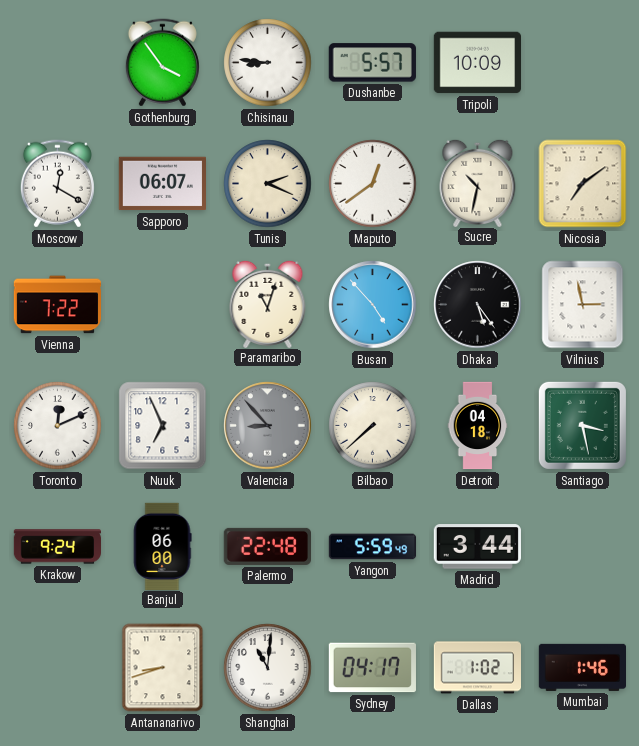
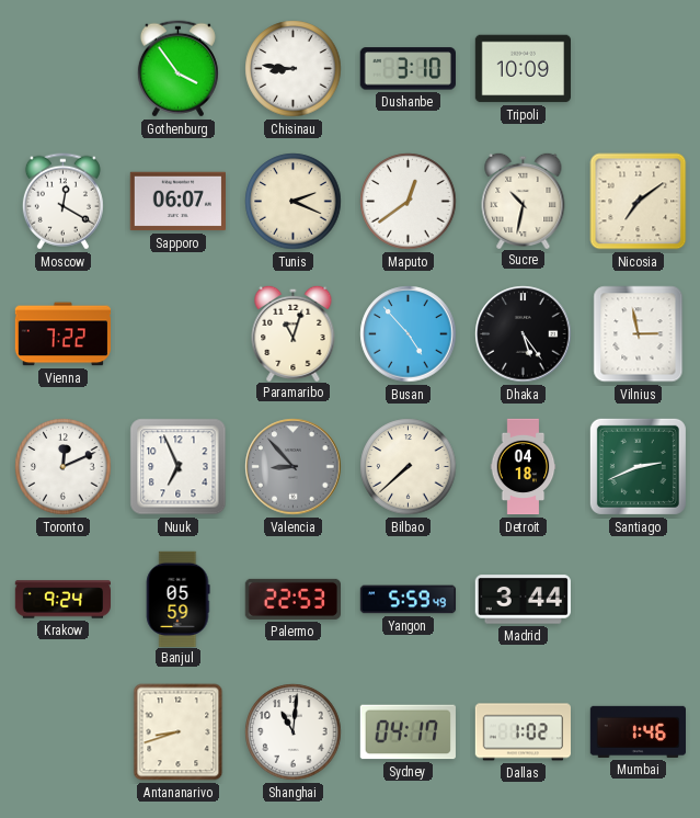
Dushanbe: 5:57 -> 3:10 (408, 69)
Santiago: 3:28 -> 2:41 (638, 466)
Banjul: 06:00 -> 05:59 (177, 599)
Palermo: 22:48 -> 22:53 (292, 599)
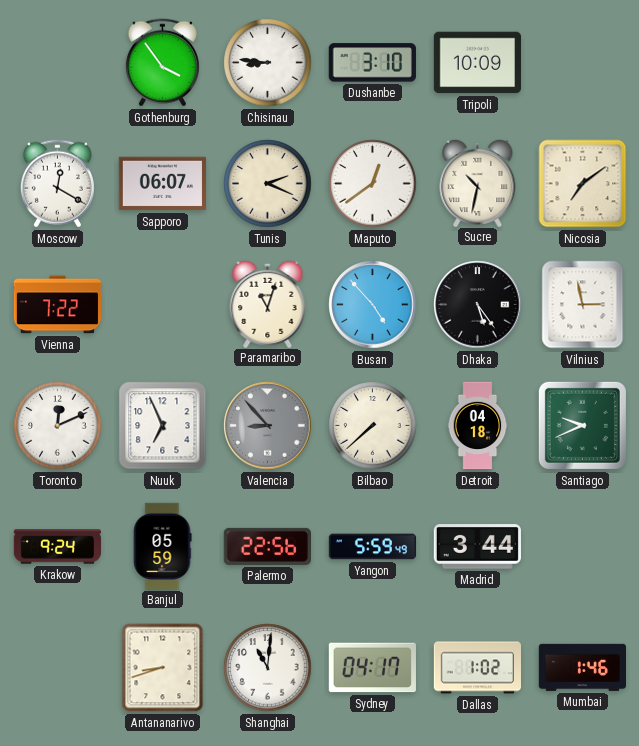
Santiago: 2:41 -> 9:41 (582, 425)
Palermo: 22:53 -> 22:56 (267, 546)
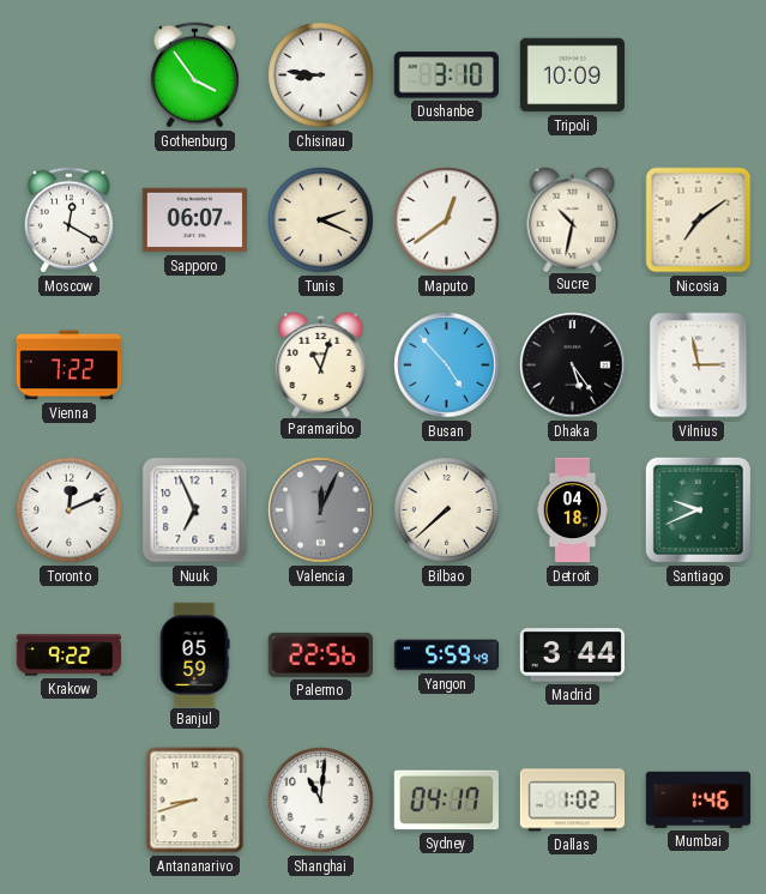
Valencia: 8:53 -> 12:04 (321, 511)
Krakow: 9:24 -> 9:22 (70, 656)
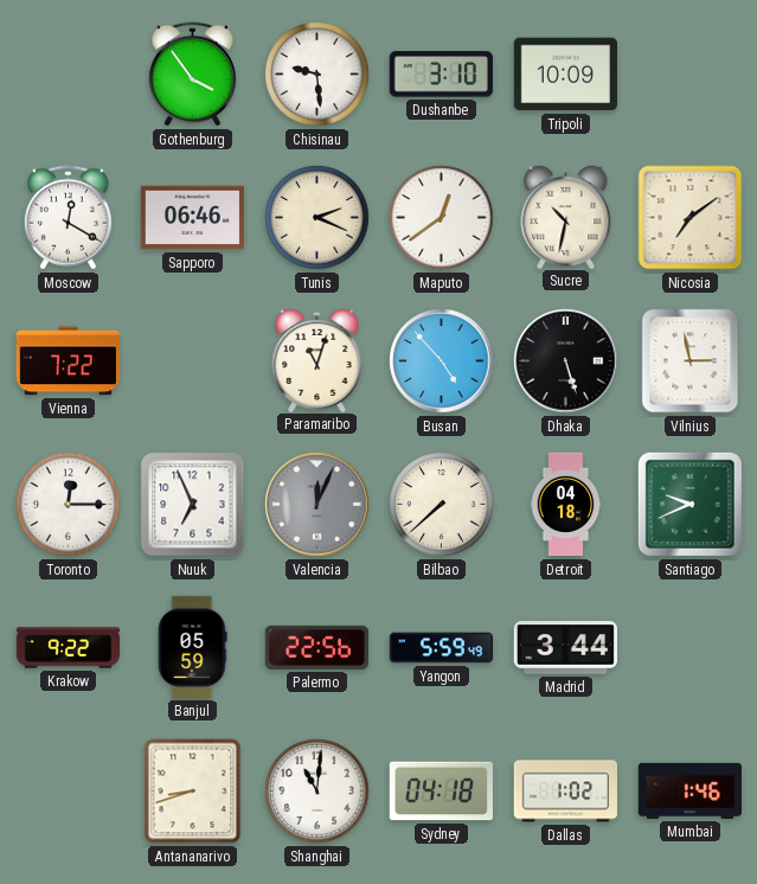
Chisinau: 8:46 -> 9:29 (317, 75)
Sapporo: 06:07 -> 06:46 (192, 218)
Dhaka: 5:24 -> 5:27 (566, 361)
Toronto: 12:11 -> 12:15 (69, 505)
Sydney: 04:17 -> 04:18 (441, 792)
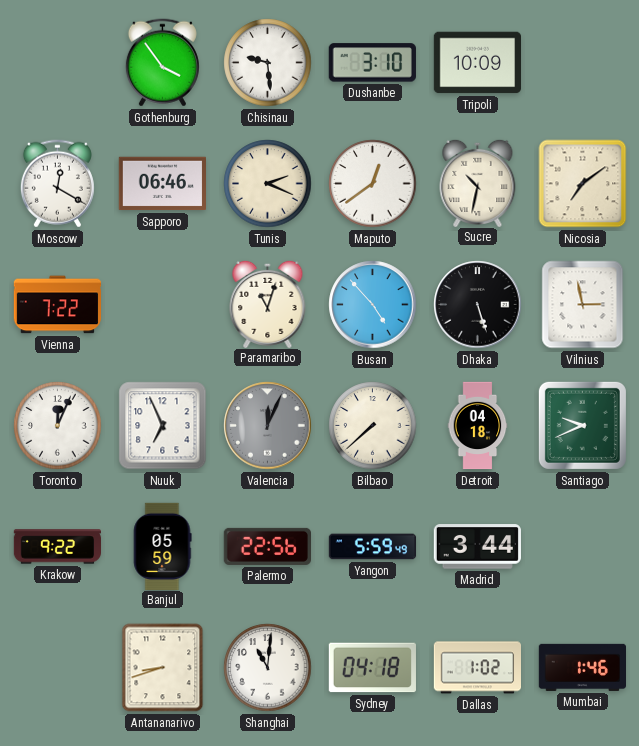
Toronto: 12:15 -> 12:04 (58, 426)
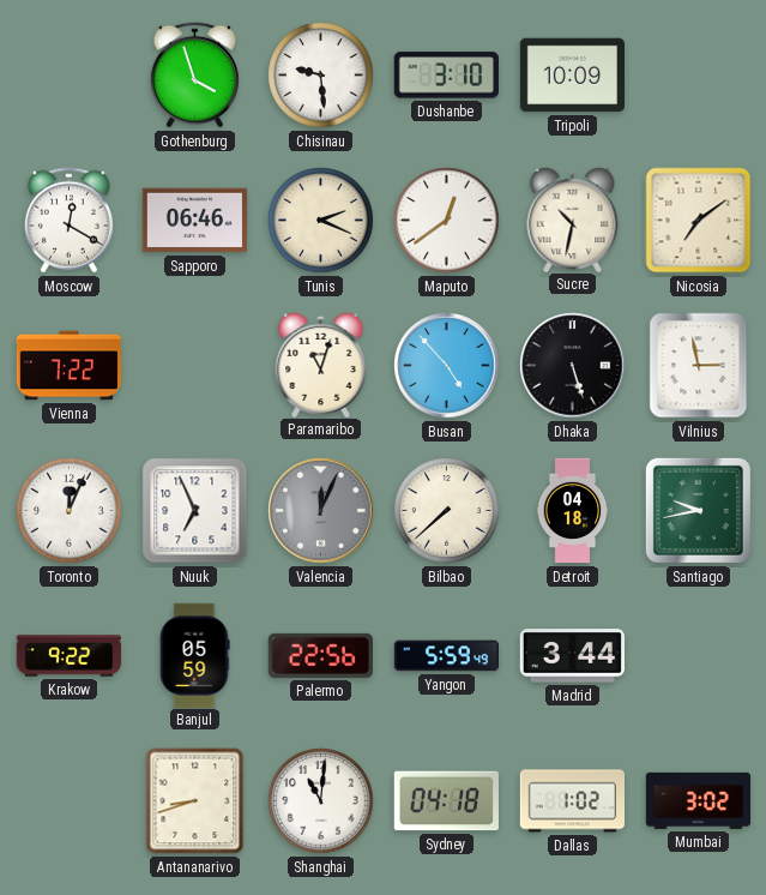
Gothenburg: 3:54 -> 3:57 (194, 76)
Santiago: 9:41 -> 9:43 (698, 510)
Mumbai: 1:46 -> 3:02 (698, 800)
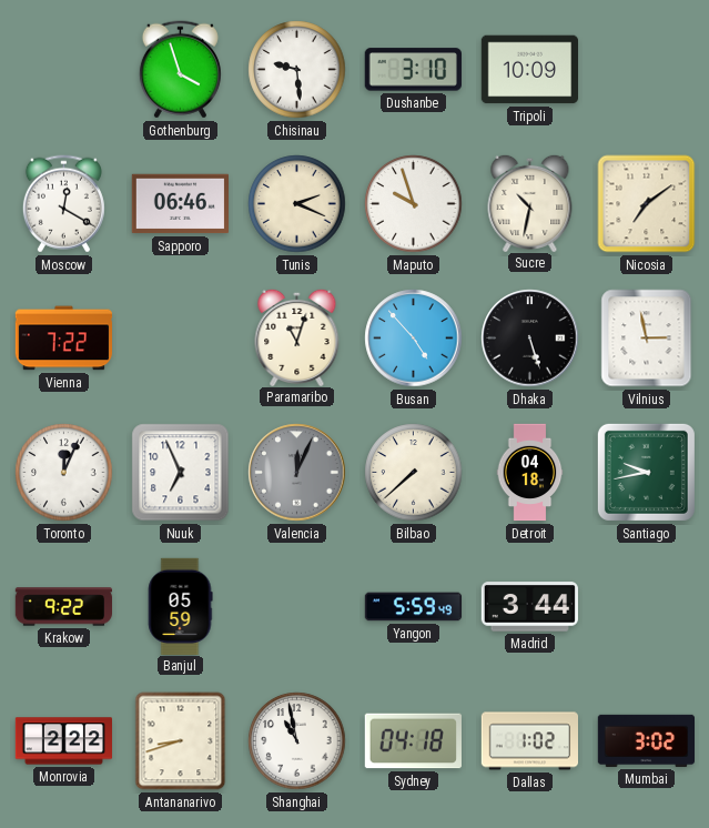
Maputo: 12:39 -> 9:57 (414, 204)
Palermo: 22:56 -> none (320, 655)
Monrovia: none -> 2:22 (63, 741)
Shanghai: 11:01 -> 10:58 (297, 741)
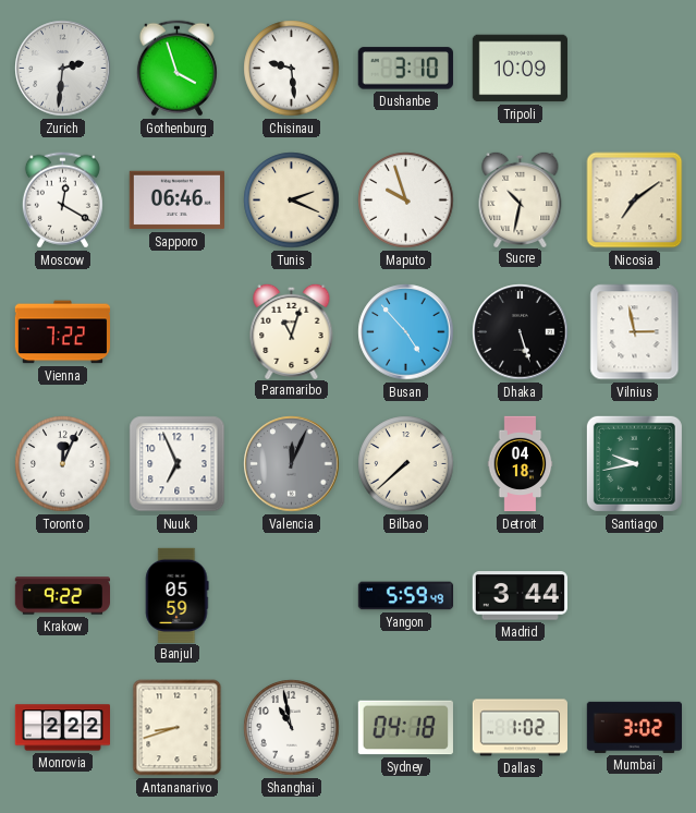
Zurich: none -> 2:31 (63, 69)
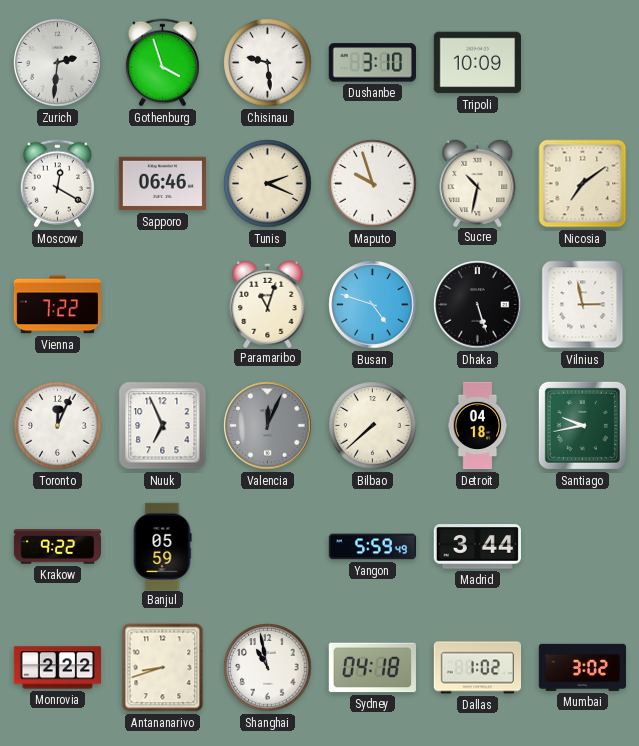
Busan: 4:53 -> 4:48 (373, 305)
